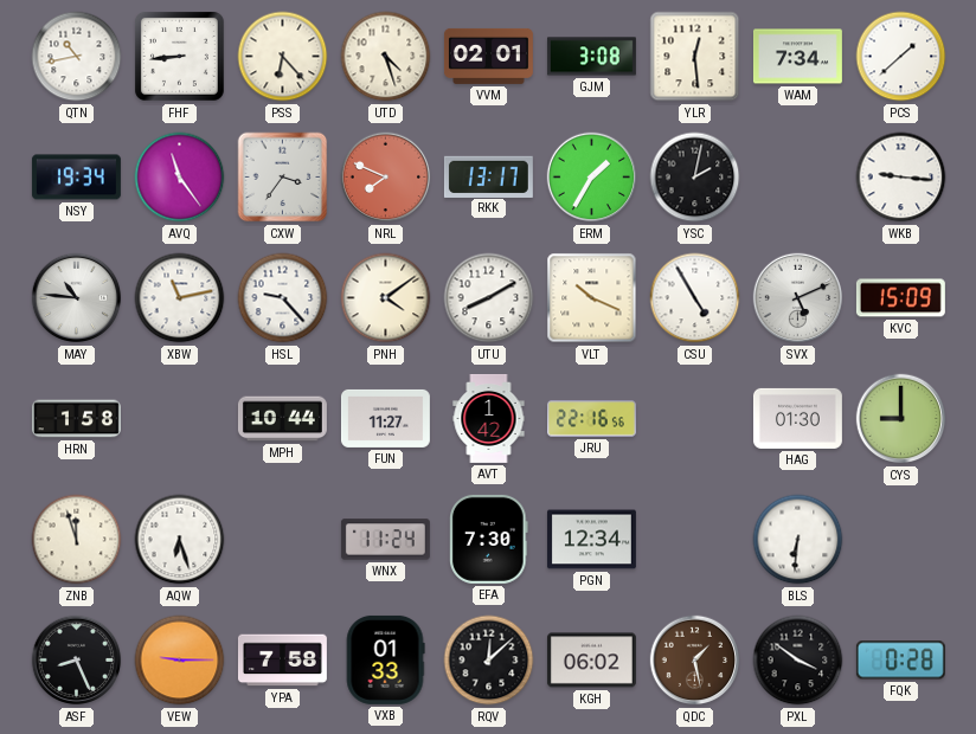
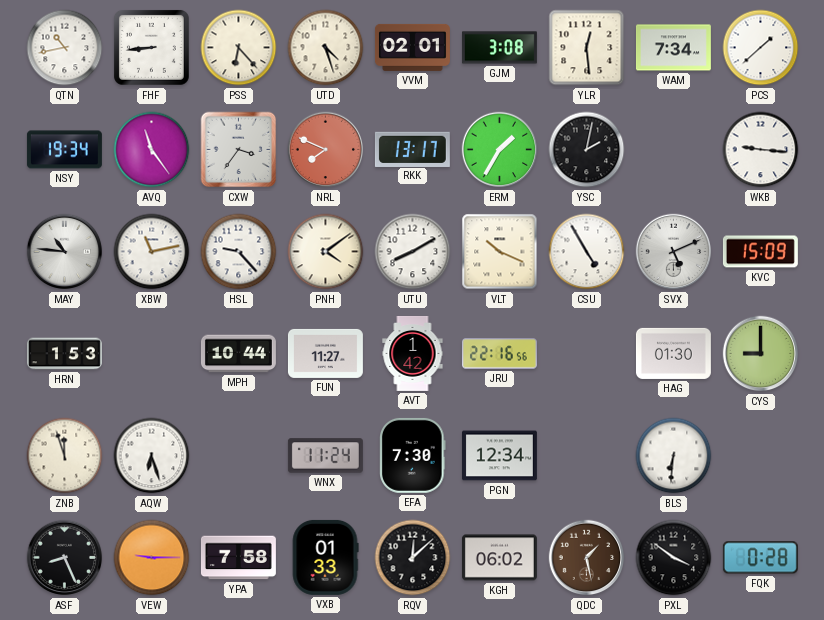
HRN: 1:58 -> 1:53 (64, 354)
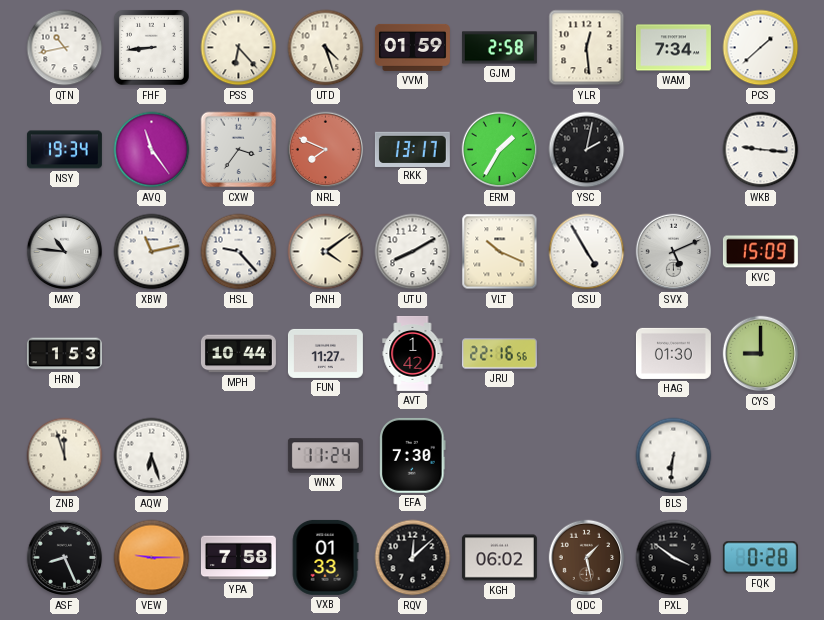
VVM: 02:01 -> 01:59 (412, 47)
GJM: 3:08 -> 2:58 (499, 48)
PGN: 12:34 -> none (499, 456)
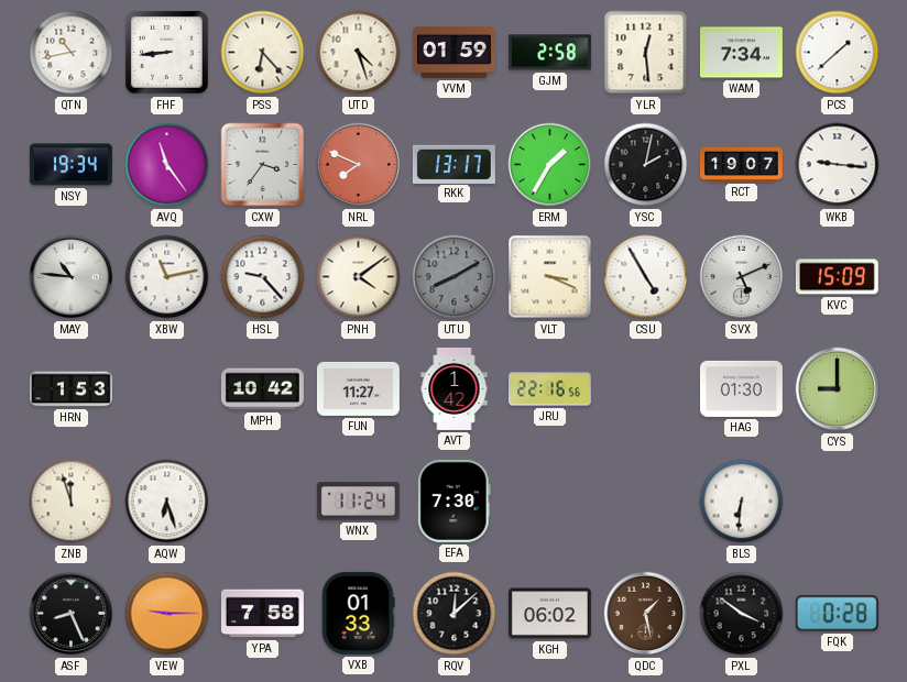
RCT: none -> 19:07 (741, 164)
UTU dial: white -> grey (455, 277)
VLT: 10:19 -> 3:19 (550, 277)
MPH: 10:44 -> 10:42 (262, 389)
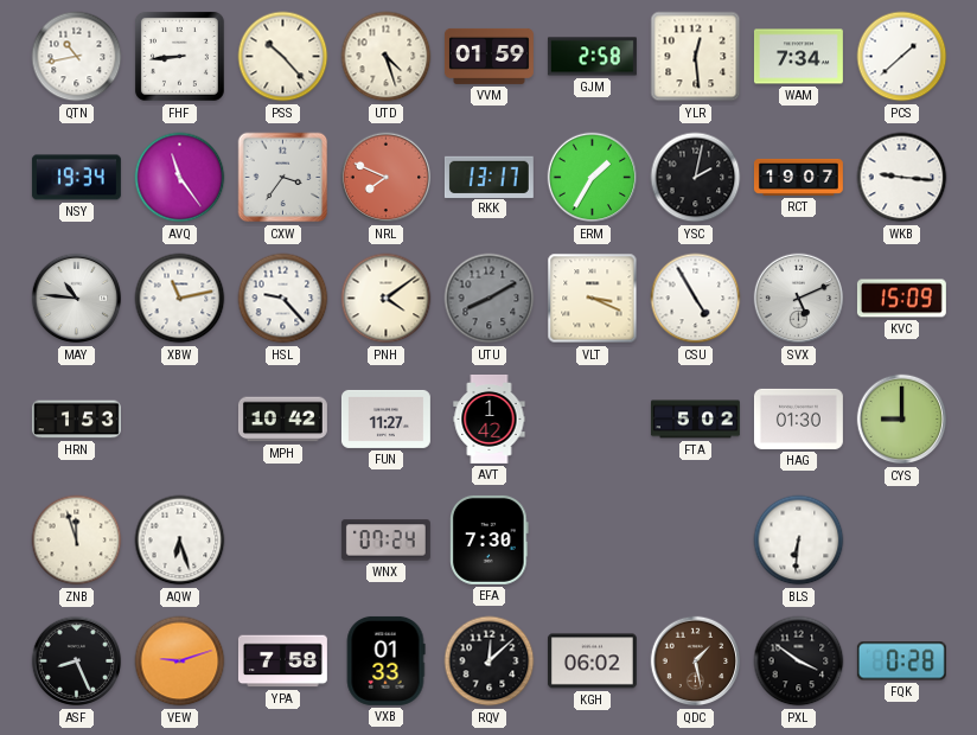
PSS: 6:23 -> 10:23 (283, 57)
JRU: 22:16 -> none (549, 389)
FTA: none -> 5:02 (695, 420)
WNX: 11:24 -> 07:24 (385, 541)
VEW: 9:15 -> 9:12 (180, 661)
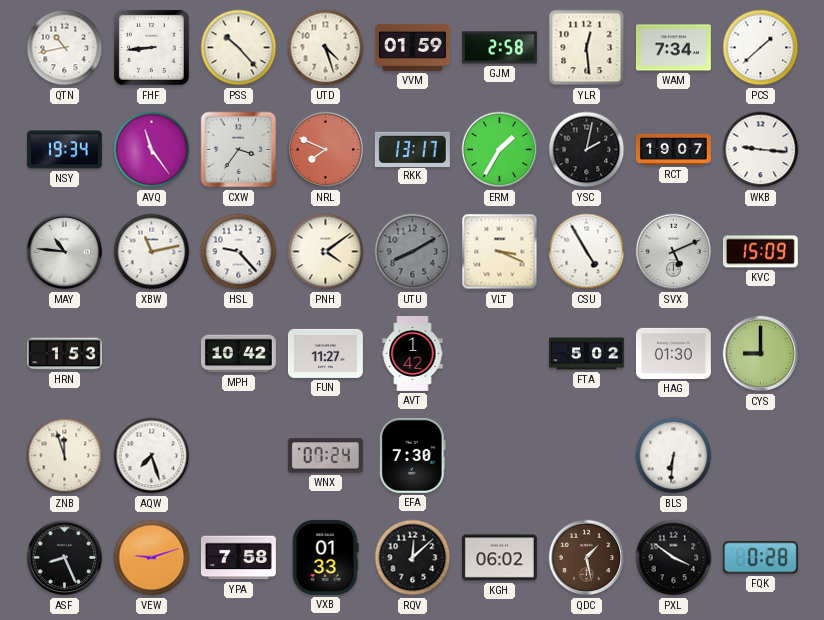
AQW: 6:27 -> 7:27 (152, 456)
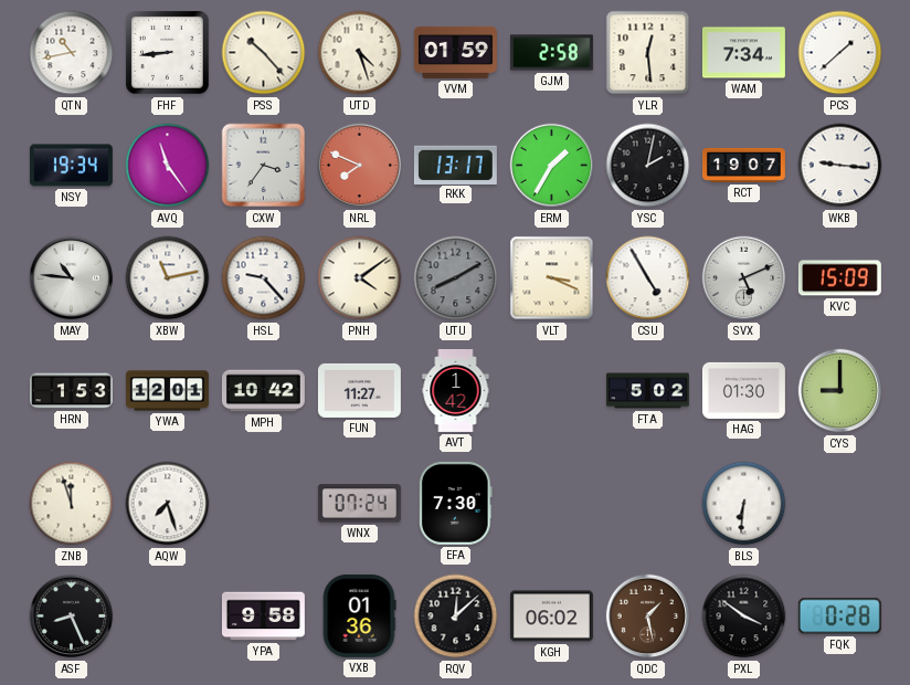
YWA: none -> 12:01 (168, 391)
VEW: 9:12 -> none (152, 558)
YPA: 7:58 -> 9:58 (263, 616)
VXB: 01:33 -> 01:36 (359, 615)
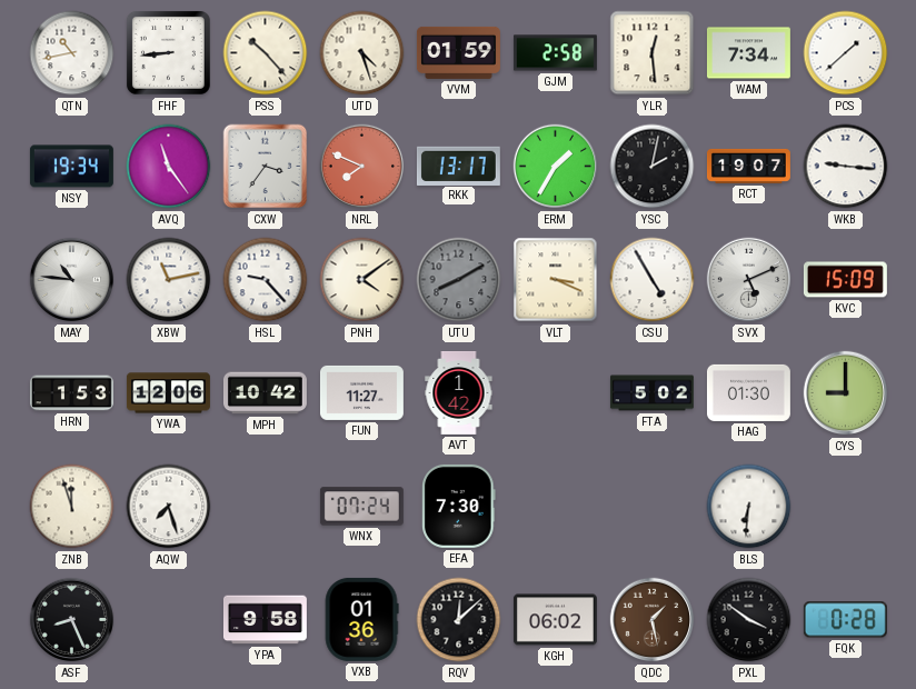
YWA: 12:01 -> 12:06 (169, 393)
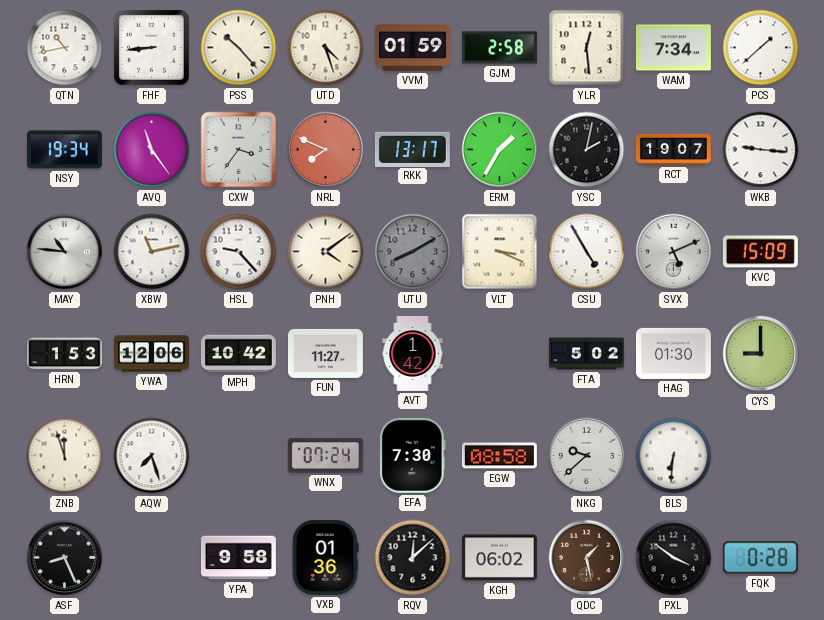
EGW: none -> 08:58 (499, 456)
NKG: none -> 9:38 (587, 456)
